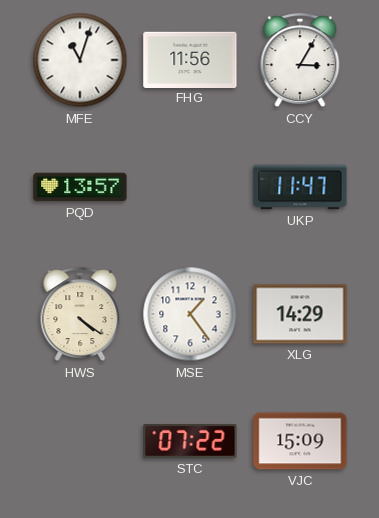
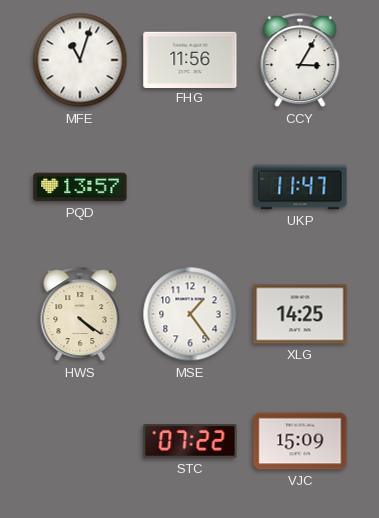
XLG: 14:29 -> 14:25 (300, 314)
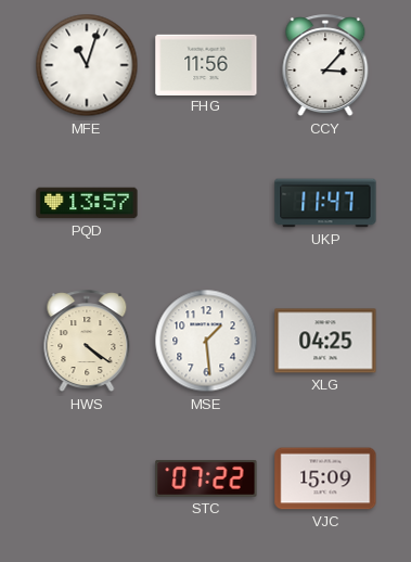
CCY: 3:05 -> 3:07 (325, 66)
MSE: 1:24 -> 1:29 (206, 341)
XLG: 14:25 -> 04:25 (325, 341)
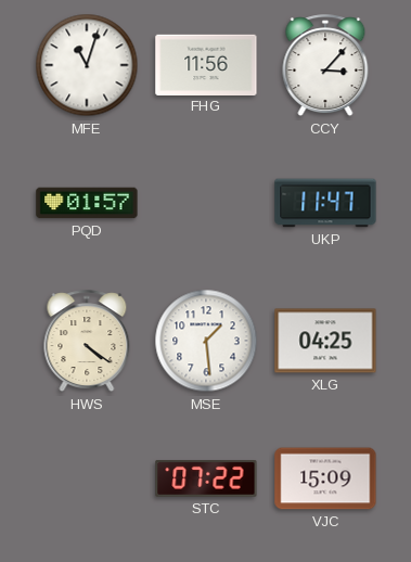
PQD: 13:57 -> 01:57 (87, 203)
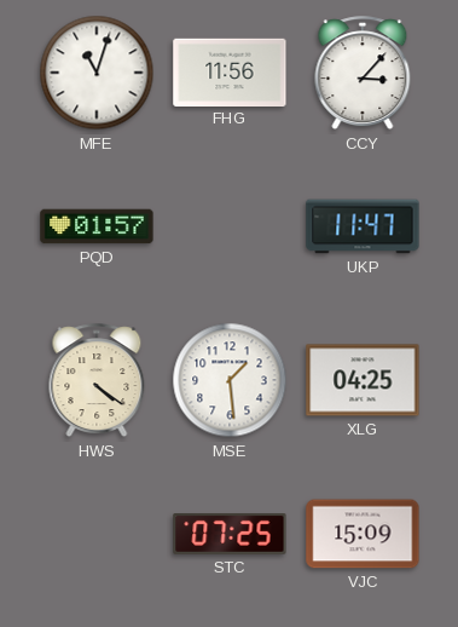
STC: 07:22 -> 07:25 (230, 535)
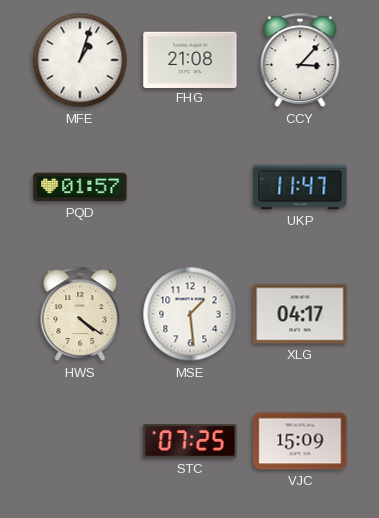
MFE: 11:03 -> 1:03 (80, 60)
FHG: 11:56 -> 21:08 (190, 59)
XLG: 04:25 -> 04:17 (300, 314)
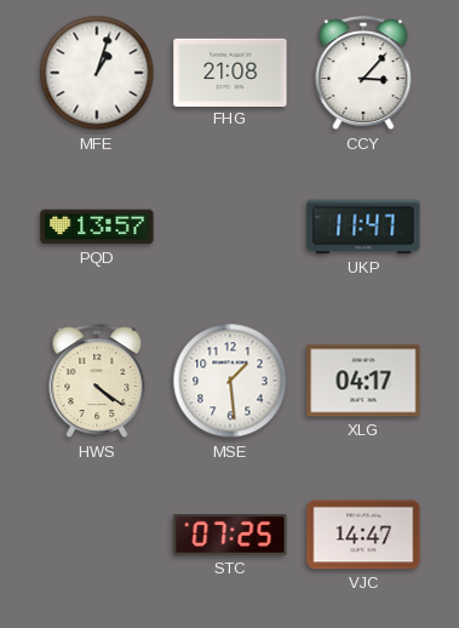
PQD: 01:57 -> 13:57 (97, 227)
VJC: 15:09 -> 14:47 (363, 535)
